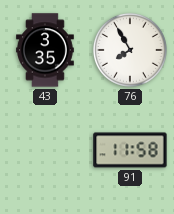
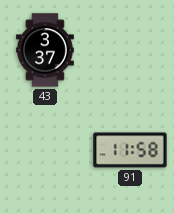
43: 3:35 -> 3:37 (46, 50)
76: 7:55 -> none (130, 50)
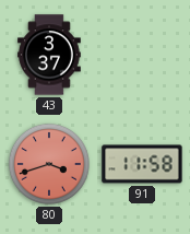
80: none -> 3:42 (49, 164)
